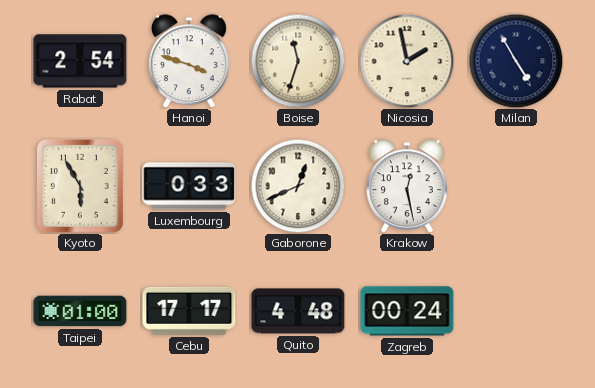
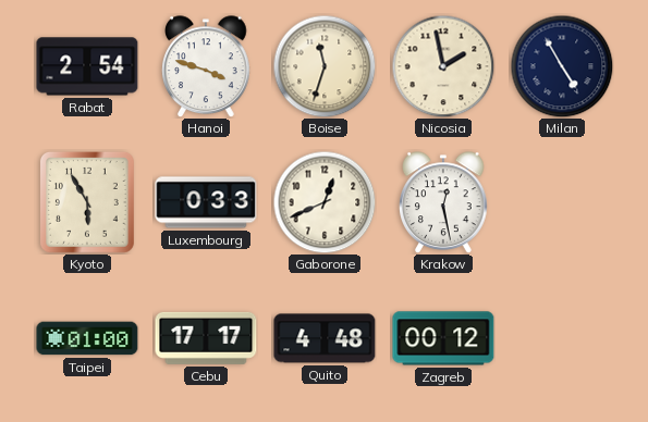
Zagreb: 00:24 -> 00:12 (443, 338)
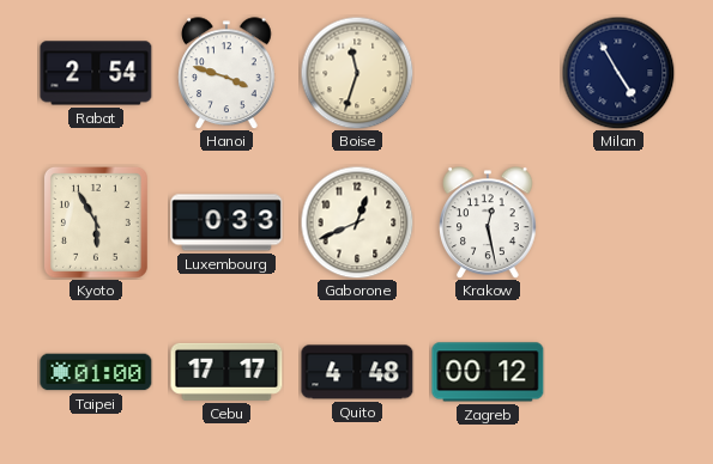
Nicosia: 1:58 -> none (443, 66)
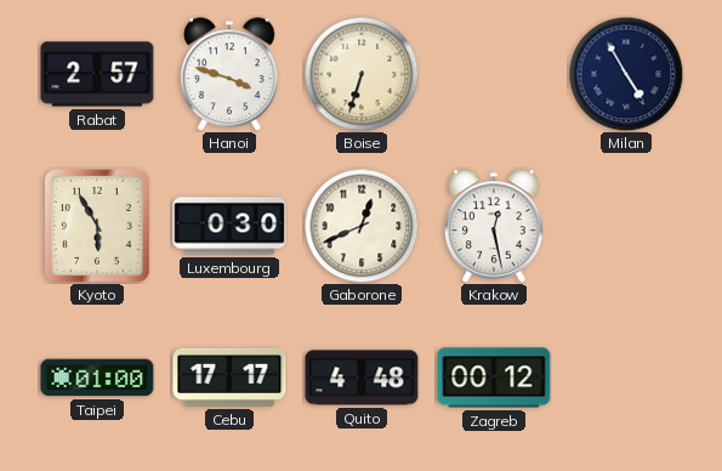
Rabat: 2:54 -> 2:57 (97, 74)
Boise: 11:33 -> 6:33 (362, 74)
Luxembourg: 0:33 -> 0:30 (229, 226)
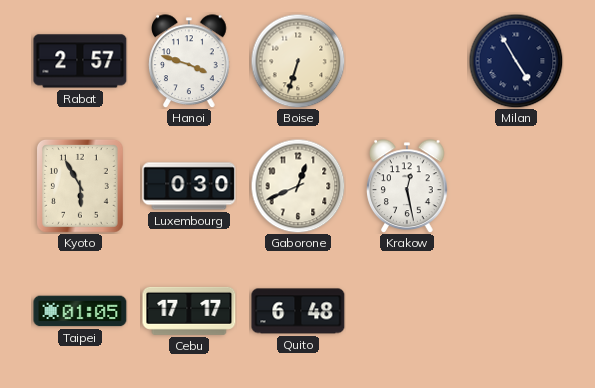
Taipei: 01:00 -> 01:05 (80, 311)
Quito: 4:48 -> 6:48 (298, 311)
Zagreb: 00:12 -> none (494, 378)
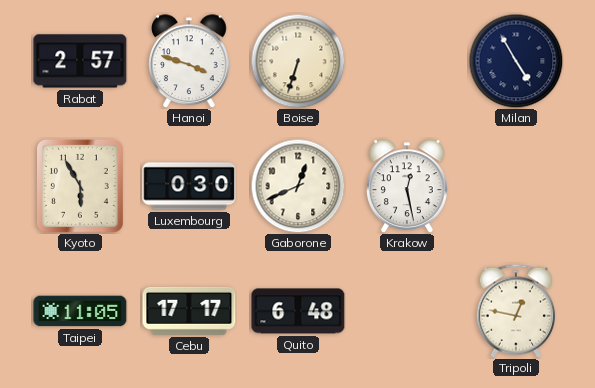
Taipei: 01:05 -> 11:05 (80, 311)
Tripoli: none -> 12:47 (516, 311)
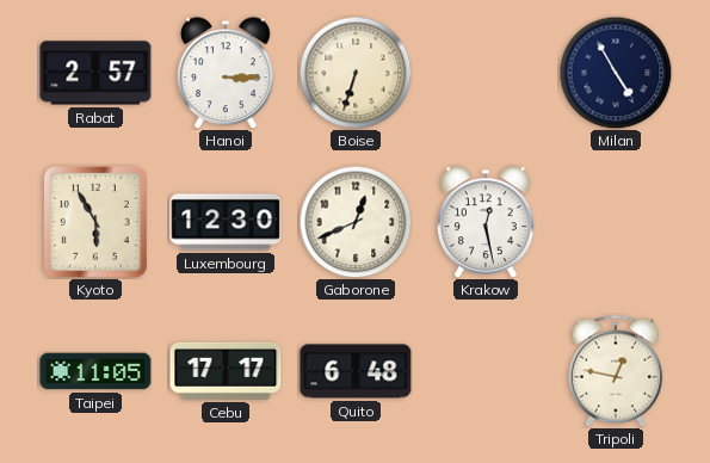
Hanoi: 3:48 -> 3:15 (227, 73)
Luxembourg: 0:30 -> 12:30 (226, 222)
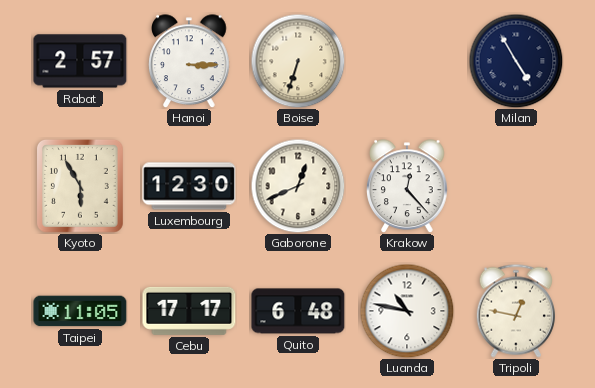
Krakow: 12:28 -> 12:23 (408, 186)
Luanda: none -> 10:47 (407, 311)
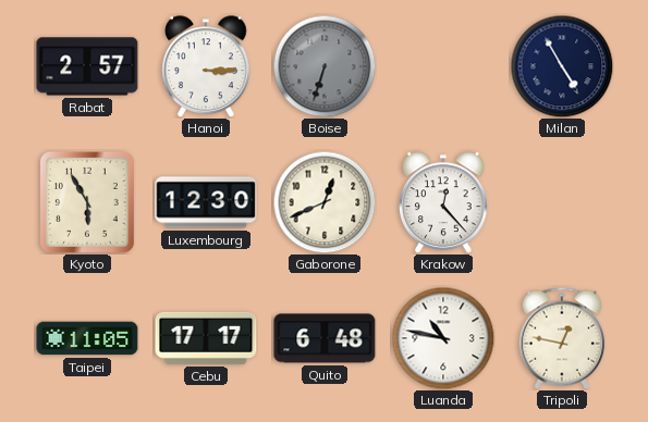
Boise dial: cream -> grey (325, 66)
